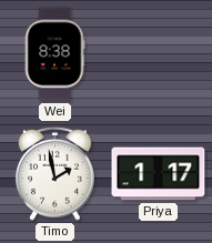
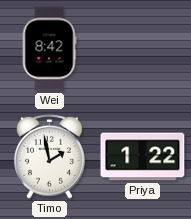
Wei: 8:38 -> 8:42 (49, 49)
Priya: 1:17 -> 1:22 (143, 157)
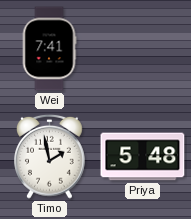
Wei: 8:42 -> 7:41 (49, 49)
Priya: 1:22 -> 5:48 (143, 157)
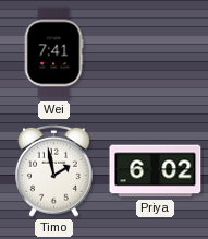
Priya: 5:48 -> 6:02 (156, 171)
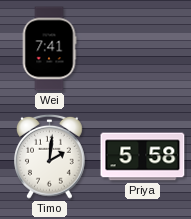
Timo: 1:58 -> 2:01 (50, 156)
Priya: 6:02 -> 5:58 (143, 157)
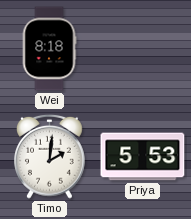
Wei: 7:41 -> 8:18 (49, 49)
Priya: 5:58 -> 5:53 (143, 157)
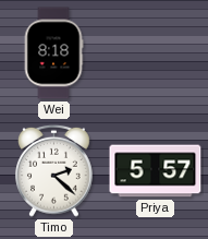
Timo: 2:01 -> 2:22 (54, 170)
Priya: 5:53 -> 5:57 (156, 171)
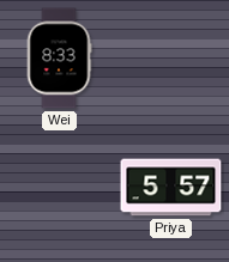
Wei: 8:18 -> 8:33 (59, 59)
Timo: 2:22 -> none (54, 170)
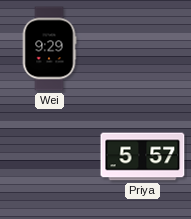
Wei: 8:33 -> 9:29 (49, 49)
